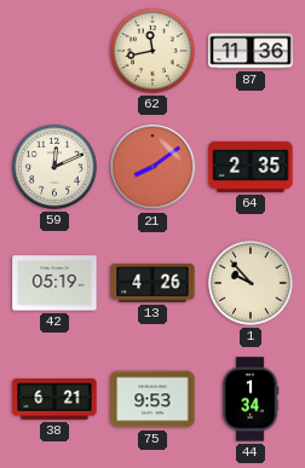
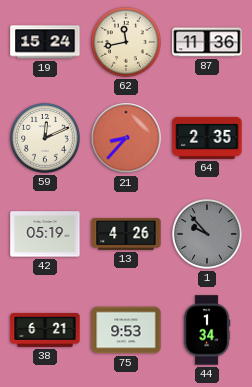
19: none -> 15:24 (45, 42)
21: 8:09 -> 8:37 (126, 138)
1 dial: cream -> grey (208, 235)
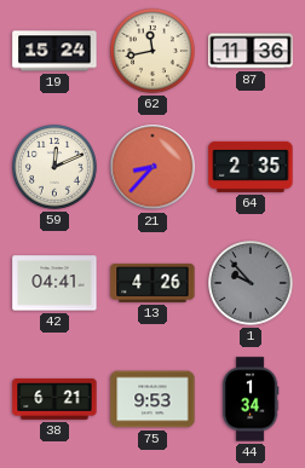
42: 05:19 -> 04:41 (54, 283)
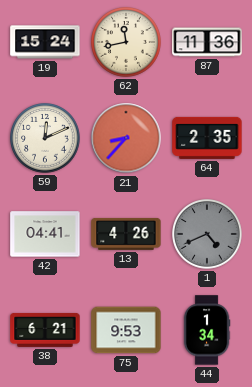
1: 9:53 -> 4:41 (208, 235)
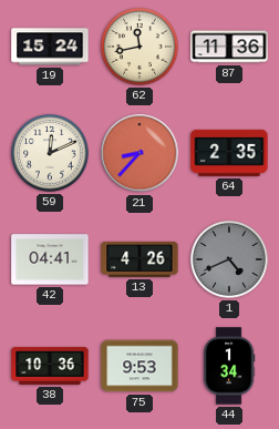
38: 6:21 -> 10:36 (50, 366)
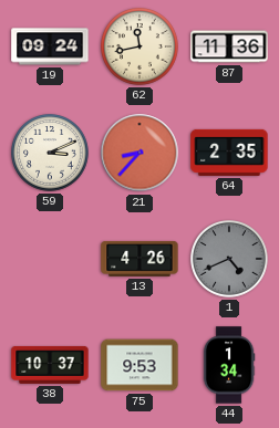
19: 15:24 -> 09:24 (50, 46)
59: 12:11 -> 3:11 (51, 154)
42: 04:41 -> none (50, 259)
38: 10:36 -> 10:37 (50, 365)
